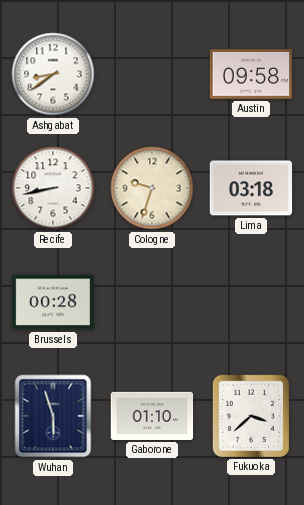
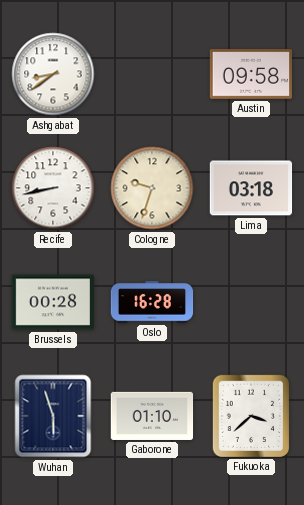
Oslo: none -> 16:28 (152, 302)
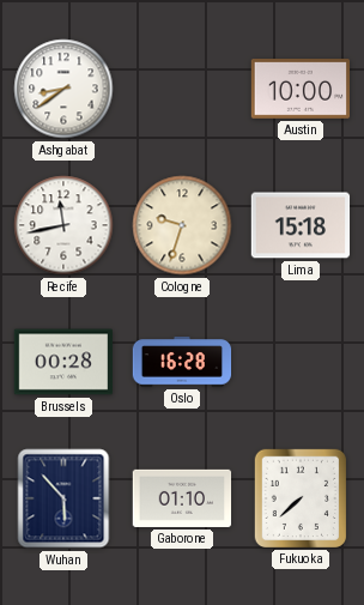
Austin: 09:58 -> 10:00 (301, 89)
Recife: 8:43 -> 11:43 (63, 225)
Lima: 03:18 -> 15:18 (301, 225)
Wuhan: 5:57 -> 5:53 (63, 498)
Fukuoka: 3:38 -> 7:38 (299, 497)
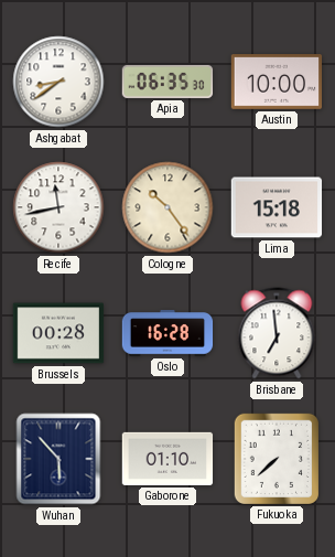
Apia: none -> 06:35 (167, 82)
Cologne: 9:33 -> 10:24 (167, 207)
Brisbane: none -> 6:59 (277, 333)
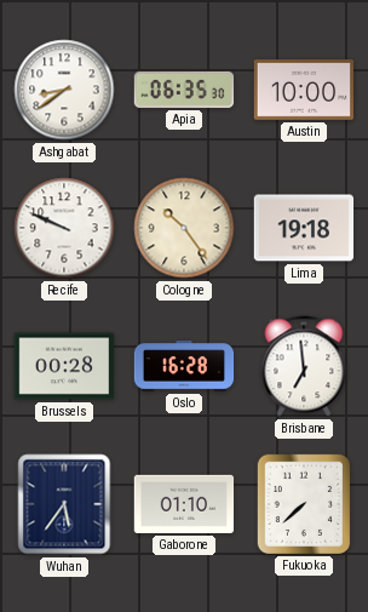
Recife: 11:43 -> 9:49 (64, 228)
Lima: 15:18 -> 19:18 (304, 228)
Wuhan: 5:53 -> 5:36 (64, 504)
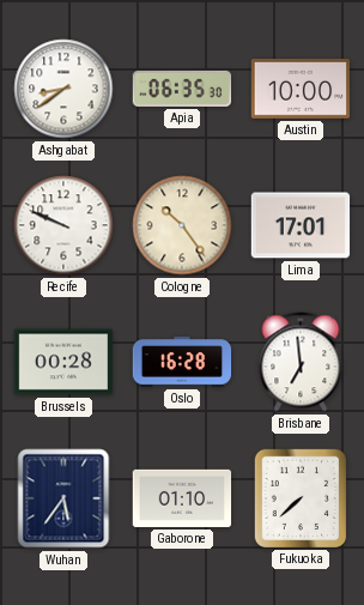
Lima: 19:18 -> 17:01 (301, 225)
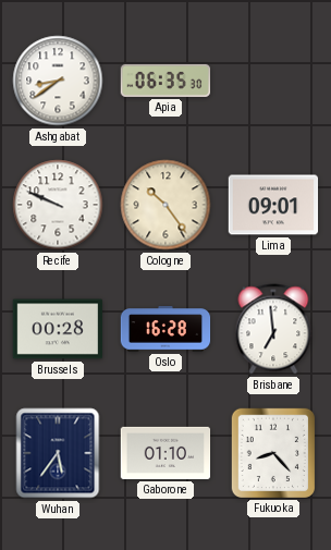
Austin: 10:00 -> none (301, 89)
Lima: 17:01 -> 09:01 (273, 205)
Fukuoka: 7:38 -> 8:23 (272, 452)
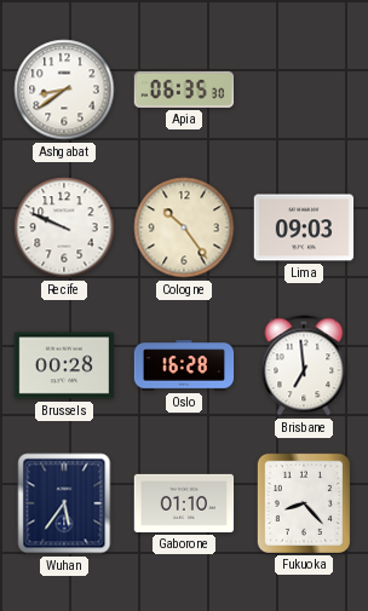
Lima: 09:01 -> 09:03 (304, 227)
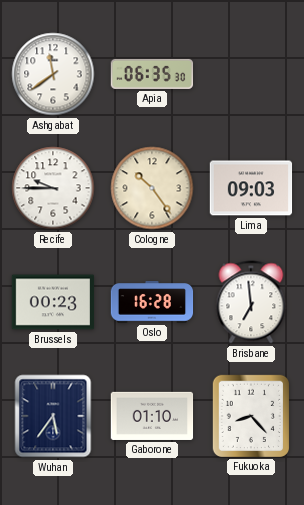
Ashgabat: 8:39 -> 11:39 (53, 74)
Recife: 9:49 -> 9:45 (53, 188)
Brussels: 00:28 -> 00:23 (53, 302)
